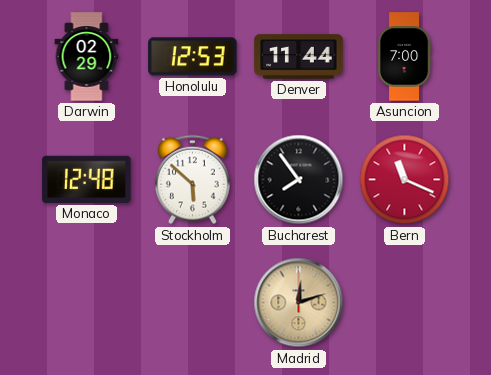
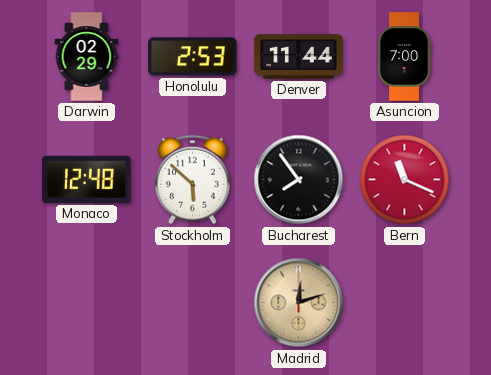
Honolulu: 12:53 -> 2:53 (193, 57)
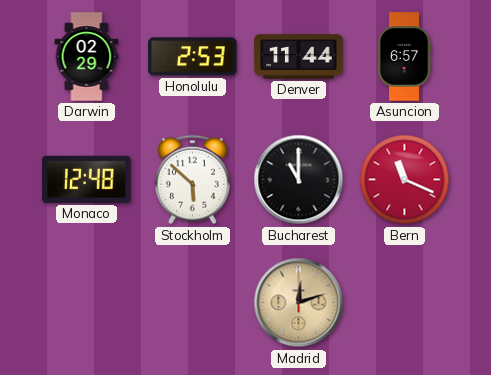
Asuncion: 7:00 -> 6:57 (404, 57)
Bucharest: 7:54 -> 11:00 (299, 180)
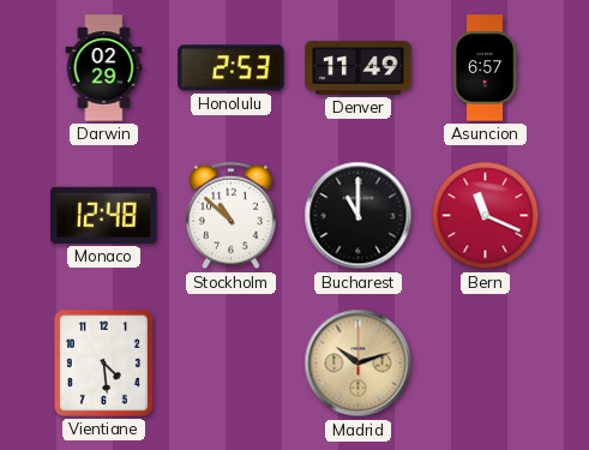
Denver: 11:44 -> 11:49 (359, 68)
Stockholm: 5:52 -> 10:52 (230, 216)
Vientiane: none -> 4:29 (103, 362)
Madrid: 12:12 -> 10:12 (359, 364)
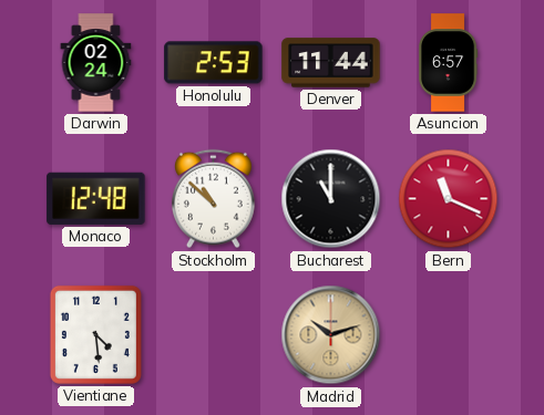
Darwin: 02:29 -> 02:24 (96, 63)
Denver: 11:49 -> 11:44 (331, 63)
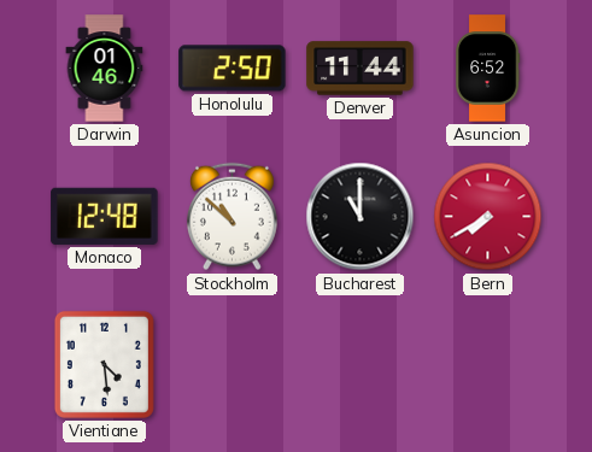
Darwin: 02:24 -> 01:46 (105, 69)
Honolulu: 2:53 -> 2:50 (233, 69)
Asuncion: 6:57 -> 6:52 (487, 69)
Bern: 11:19 -> 7:40 (488, 217)
Madrid: 10:12 -> none (331, 335)
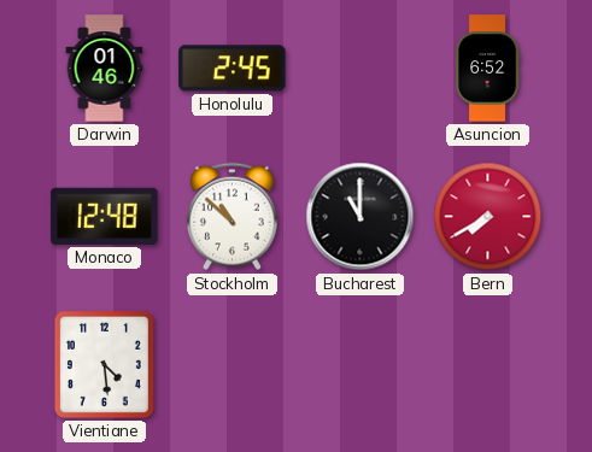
Honolulu: 2:50 -> 2:45 (233, 69)
Denver: 11:44 -> none (361, 69)
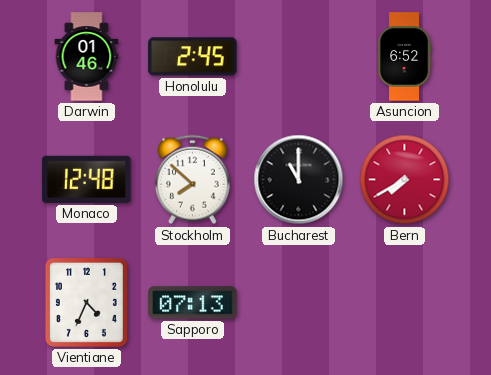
Stockholm: 10:52 -> 7:52 (192, 180)
Vientiane: 4:29 -> 4:34 (86, 302)
Sapporo: none -> 07:13 (193, 303)
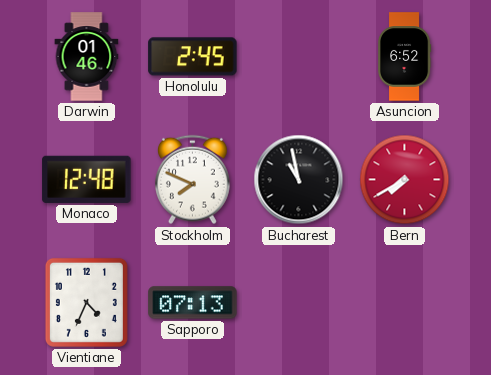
Stockholm: 7:52 -> 7:49 (192, 180)
Bucharest: 11:00 -> 10:58 (299, 180)
